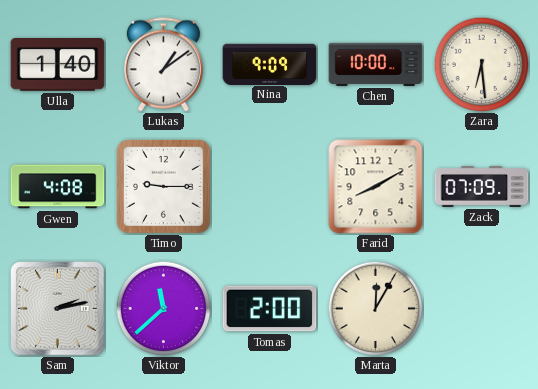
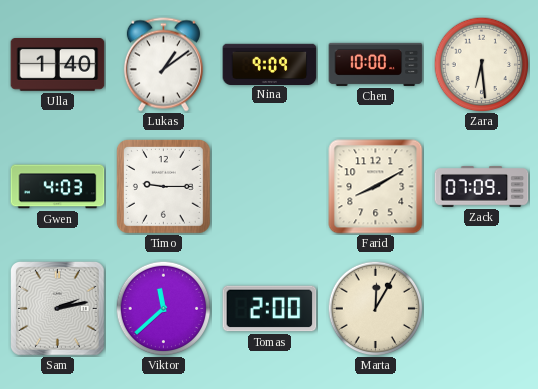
Gwen: 4:08 -> 4:03 (58, 187)
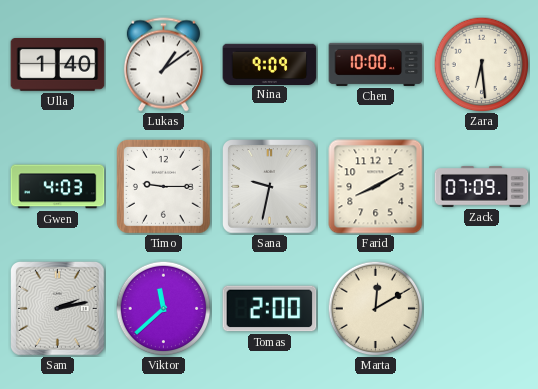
Sana: none -> 9:32 (270, 187)
Marta: 12:05 -> 12:10 (375, 308)
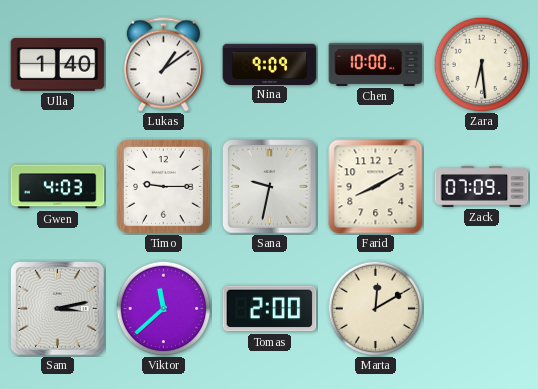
Sam: 2:13 -> 3:13 (58, 309)
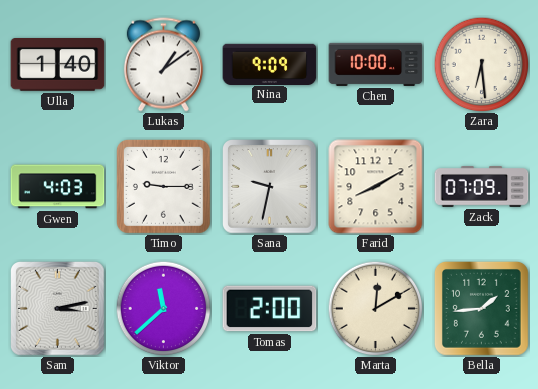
Bella: none -> 1:44 (482, 309)
